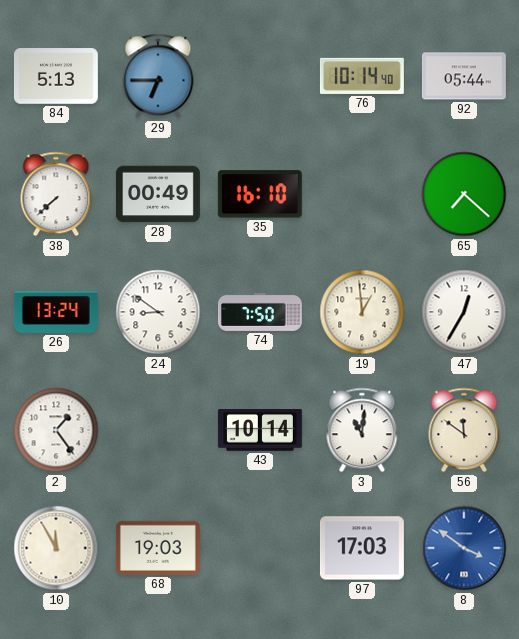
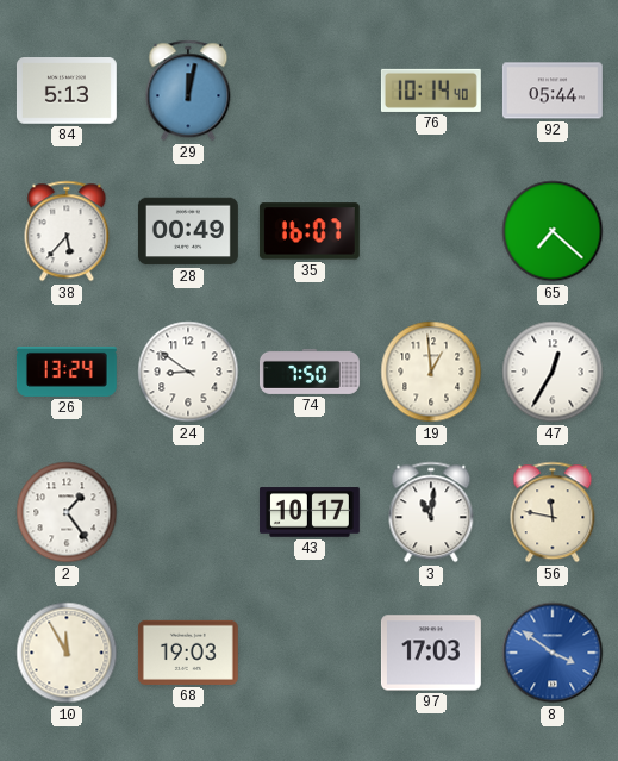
29: 6:45 -> 12:02 (188, 91)
38: 7:38 -> 5:37 (67, 231)
35: 16:10 -> 16:07 (310, 231)
43: 10:14 -> 10:17 (310, 512)
56: 11:51 -> 11:47 (553, 512)
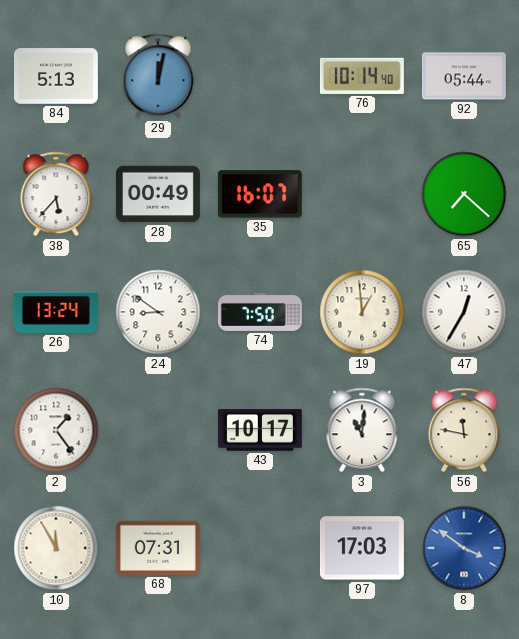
68: 19:03 -> 07:31 (158, 548)
